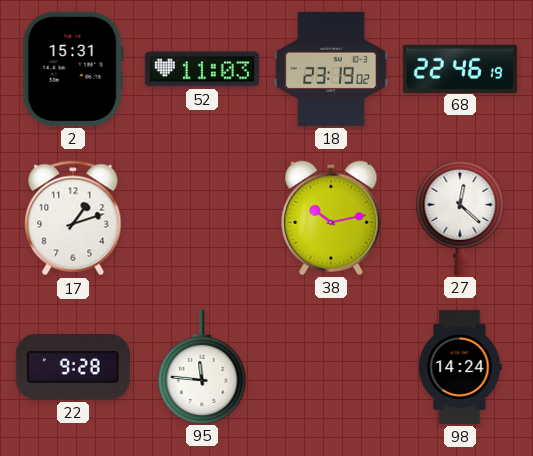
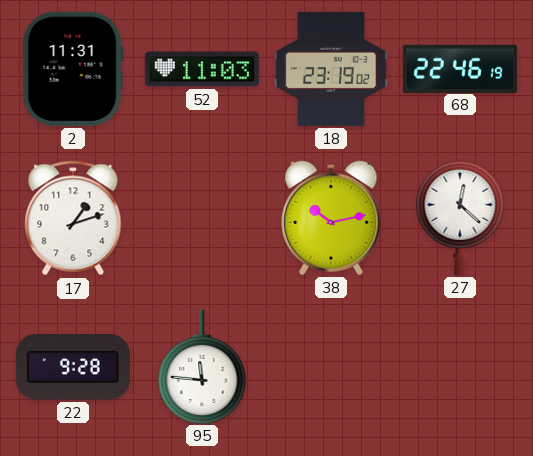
2: 15:31 -> 11:31 (73, 69)
98: 14:24 -> none (460, 367)
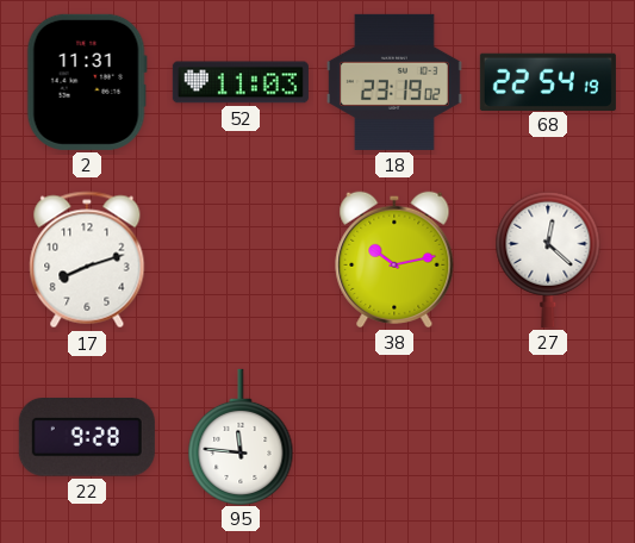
68: 22:46 -> 22:54 (548, 81)
17: 1:12 -> 8:12 (87, 260)
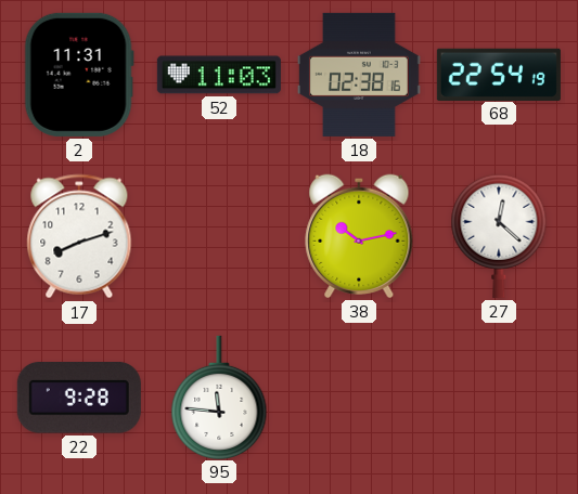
18: 23:19 -> 02:38 (359, 75)
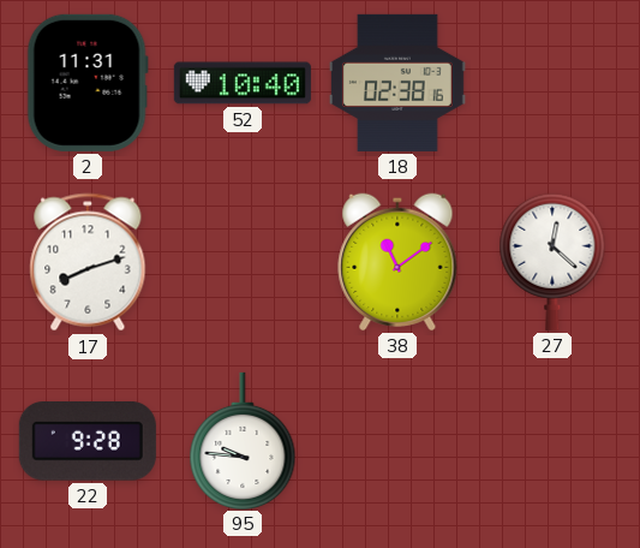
52: 11:03 -> 10:40 (243, 83)
68: 22:54 -> none (499, 74)
38: 10:13 -> 11:09 (397, 262)
95: 11:46 -> 9:46 (243, 440)
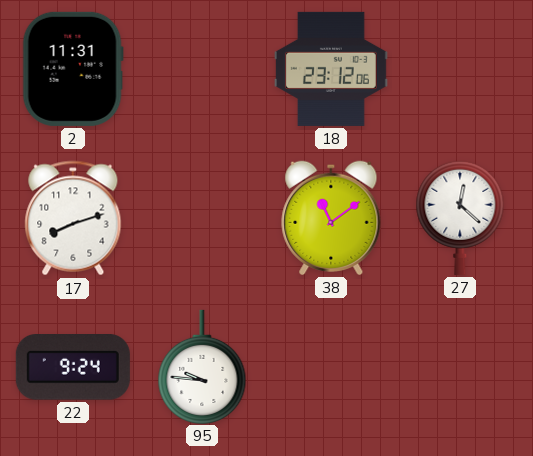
52: 10:40 -> none (243, 83)
18: 02:38 -> 23:12 (331, 69)
22: 9:28 -> 9:24 (73, 368)
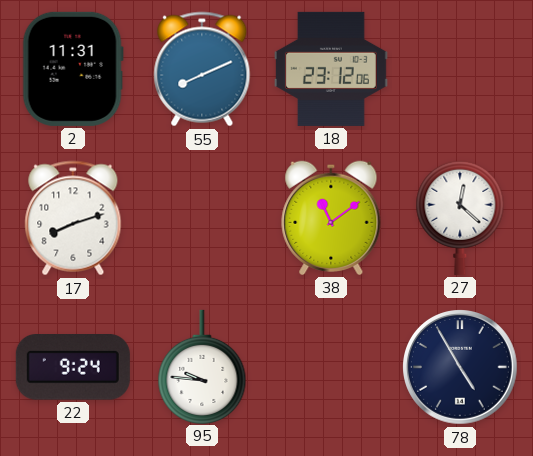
55: none -> 8:11 (202, 69)
78: none -> 4:55 (461, 368)
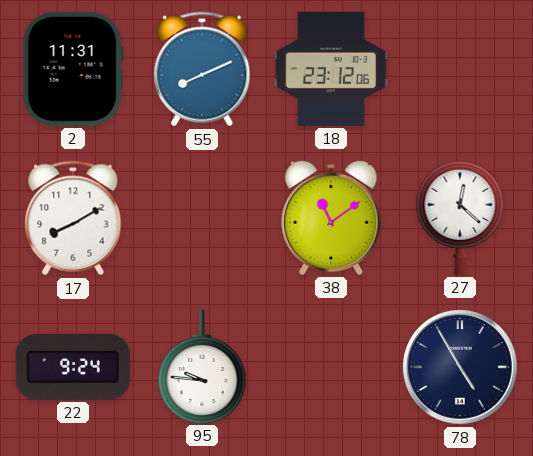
17: 8:12 -> 8:10 (73, 218)
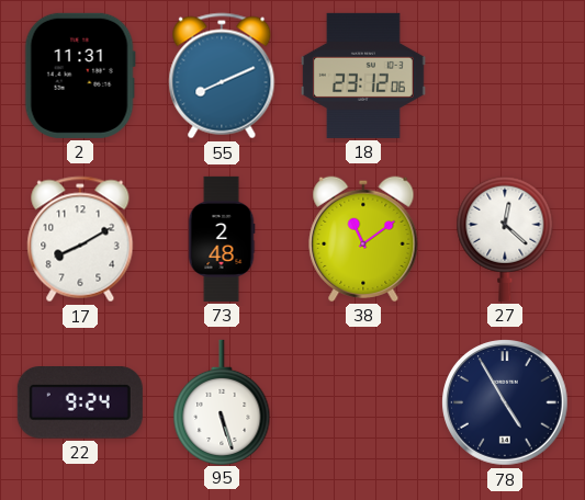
73: none -> 2:48 (222, 239)
95: 9:46 -> 5:27 (222, 401)
